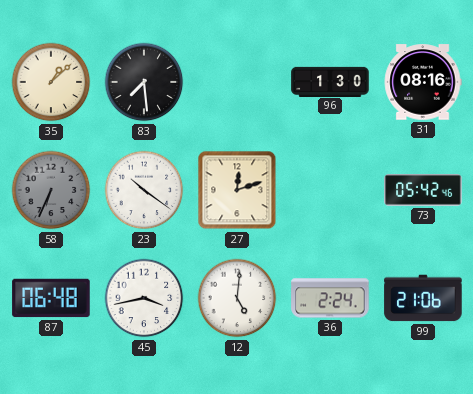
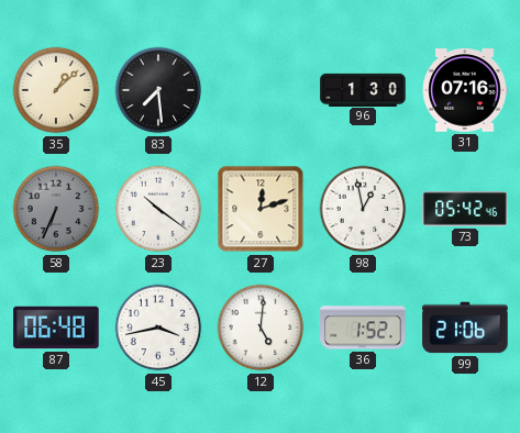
31: 08:16 -> 07:16 (465, 90)
98: none -> 12:58 (363, 209)
36: 2:24 -> 1:52 (363, 327)
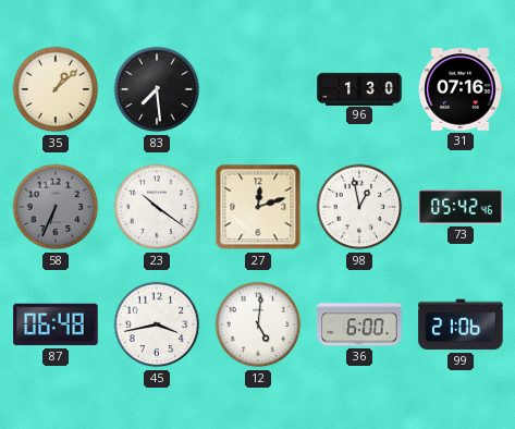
36: 1:52 -> 6:00 (359, 324)
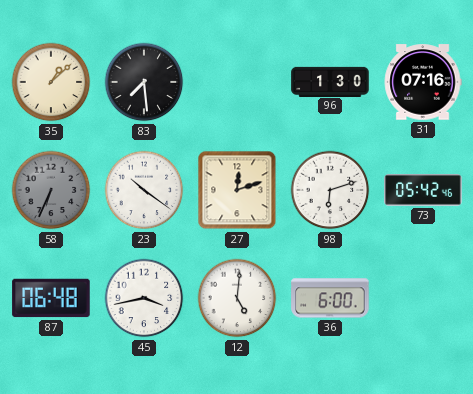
98: 12:58 -> 6:12 (330, 190)
99: 21:06 -> none (461, 324)
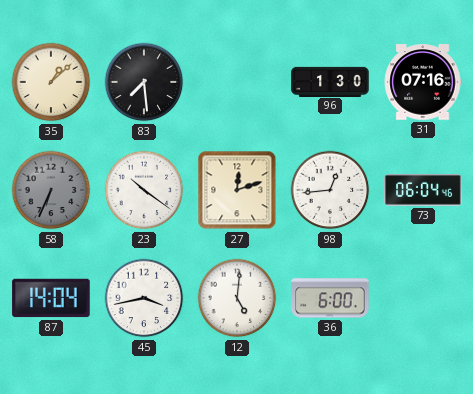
98: 6:12 -> 12:44 (330, 190)
73: 05:42 -> 06:04 (423, 190)
87: 06:48 -> 14:04 (51, 298)
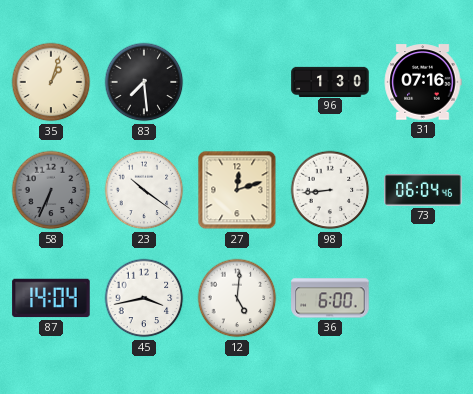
35: 1:08 -> 1:03 (51, 82)
98: 12:44 -> 8:44 (330, 190)
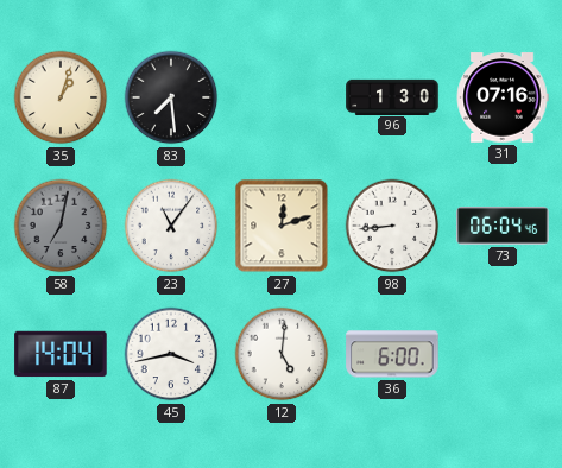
58: 6:34 -> 7:02 (61, 226)
23: 10:21 -> 11:06 (171, 226)
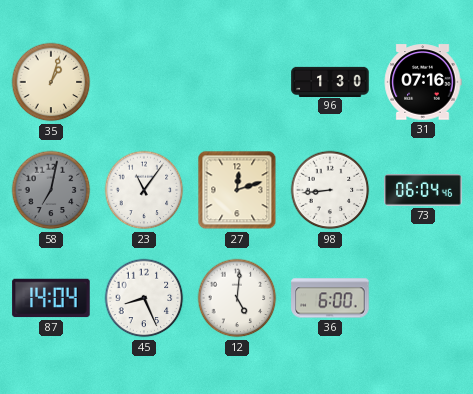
83: 7:29 -> none (171, 97)
45: 3:43 -> 8:26 (144, 298)
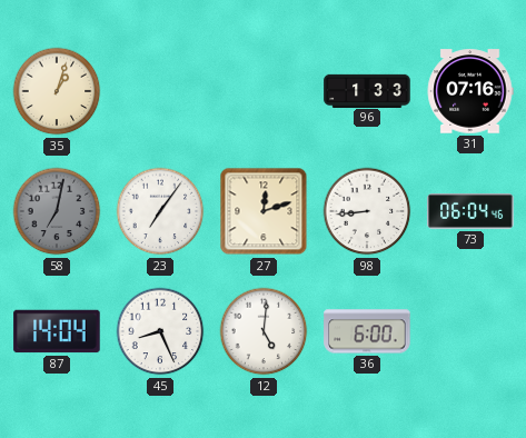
96: 1:30 -> 1:33 (367, 90)
23: 11:06 -> 7:06 (160, 211)
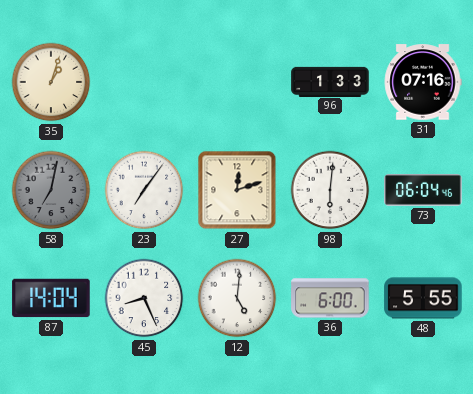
98: 8:44 -> 6:01 (330, 190)
48: none -> 5:55 (423, 298)
